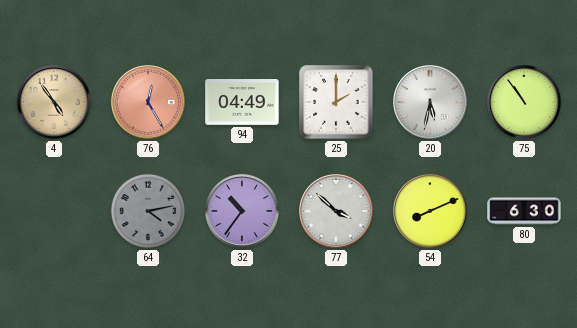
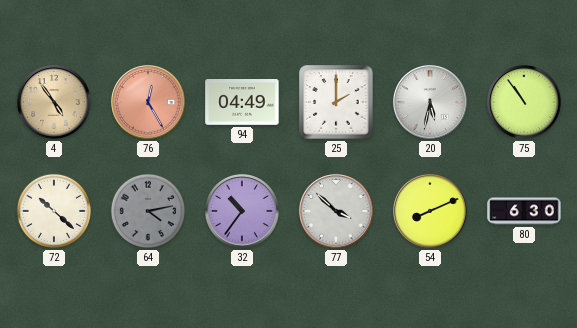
72: none -> 10:22 (54, 211)
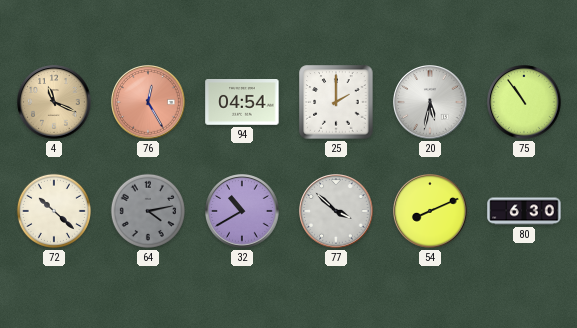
4: 4:54 -> 11:19 (54, 102)
94: 04:49 -> 04:54 (242, 102)
32: 10:36 -> 10:40 (242, 211)
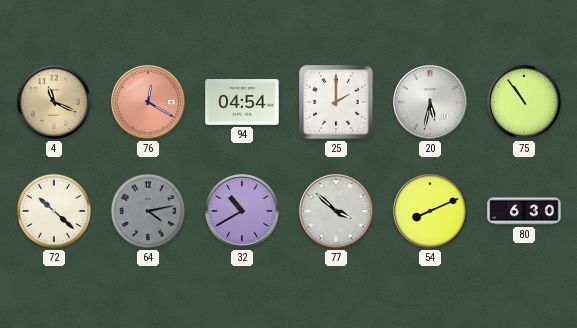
76: 12:25 -> 12:20 (148, 102)
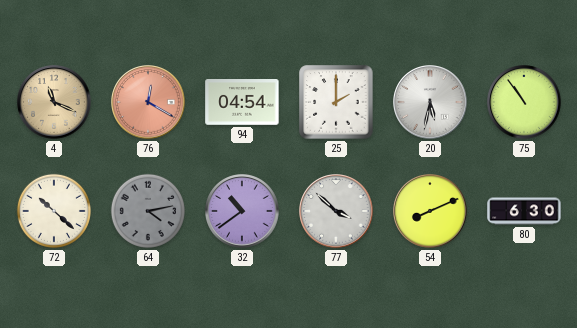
32: 10:40 -> 10:39 (242, 211)
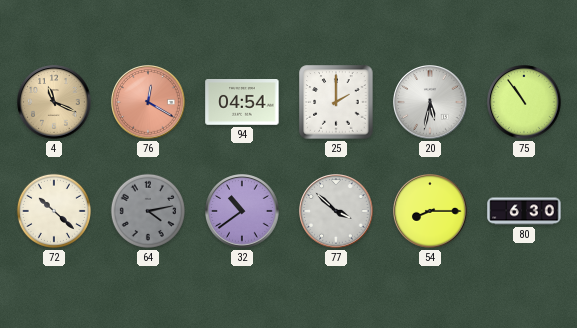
54: 8:11 -> 8:15 (430, 211)
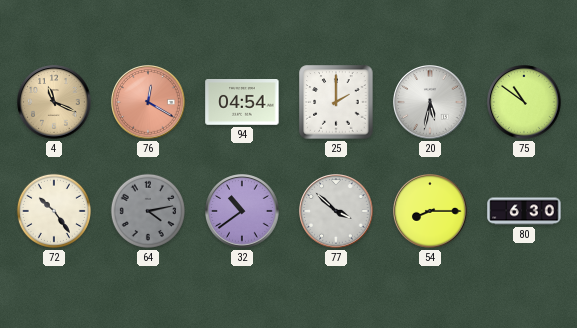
75: 10:54 -> 10:51 (524, 102)
72: 10:22 -> 10:24 (54, 211)
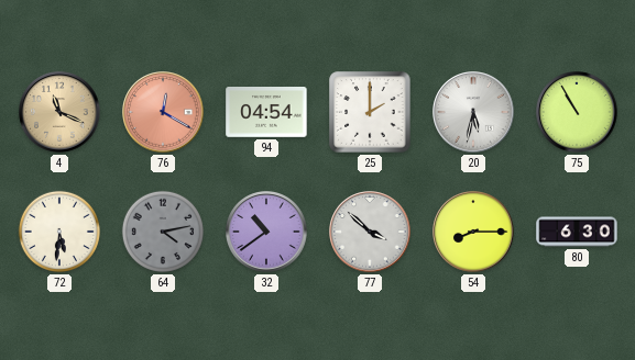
75: 10:51 -> 10:55 (577, 112)
72: 10:24 -> 5:31 (59, 232)
